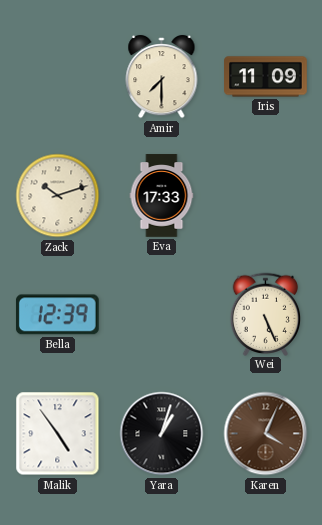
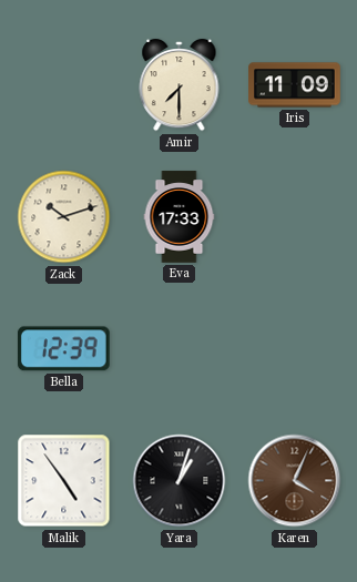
Wei: 5:26 -> none (266, 314)
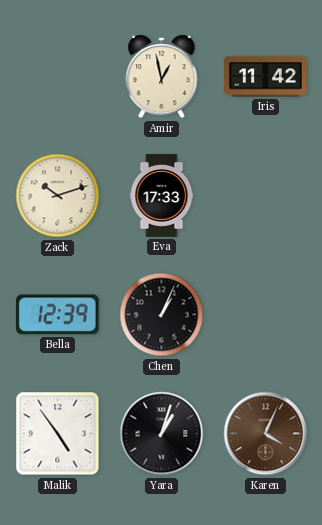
Amir: 7:30 -> 12:58 (162, 77)
Iris: 11:09 -> 11:42 (266, 77)
Chen: none -> 1:04 (162, 315)
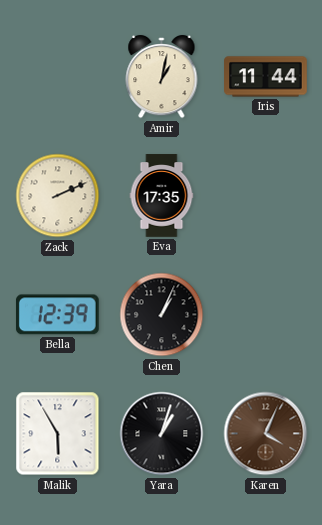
Amir: 12:58 -> 1:02 (162, 77)
Iris: 11:42 -> 11:44 (266, 77)
Zack: 10:12 -> 2:11 (58, 196)
Eva: 17:33 -> 17:35 (162, 196)
Malik: 4:54 -> 5:55 (58, 434)
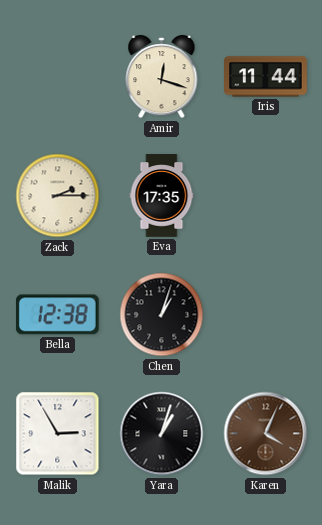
Amir: 1:02 -> 12:18 (162, 77)
Zack: 2:11 -> 2:15 (58, 196)
Bella: 12:39 -> 12:38 (57, 315)
Chen: 1:04 -> 1:03 (162, 315)
Malik: 5:55 -> 2:55 (58, 434)
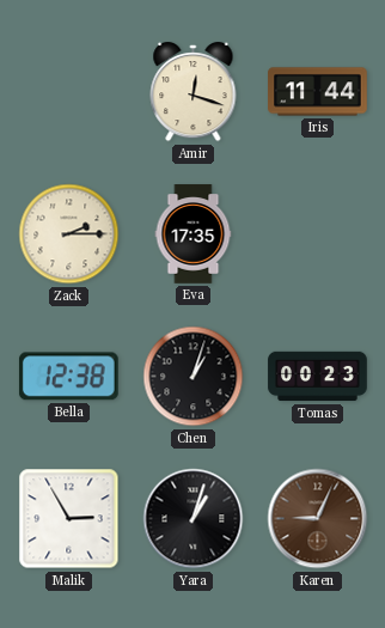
Tomas: none -> 00:23 (318, 377)
Karen: 4:04 -> 9:04 (318, 519)
